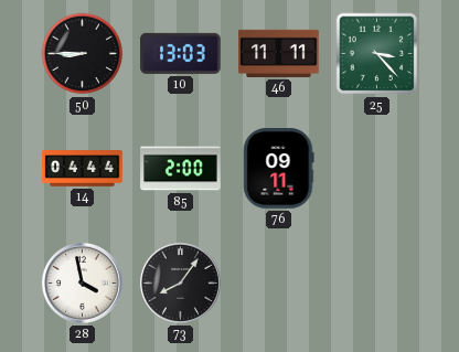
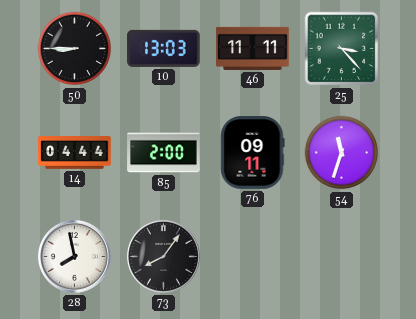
54: none -> 11:33 (342, 153)
28: 3:58 -> 7:58 (74, 256)
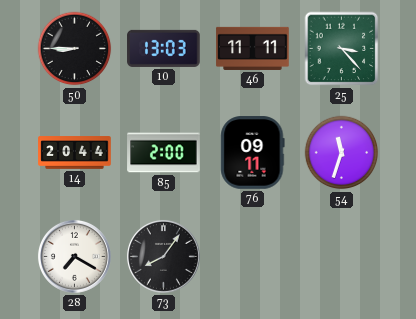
14: 04:44 -> 20:44 (75, 153)
28: 7:58 -> 7:20 (74, 256)
